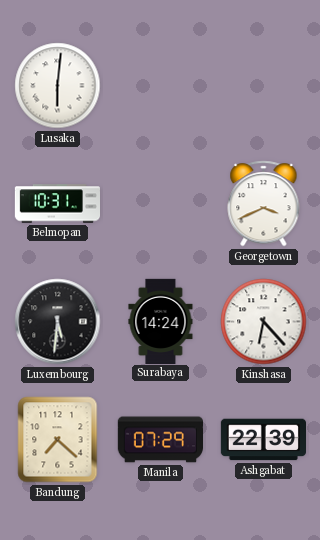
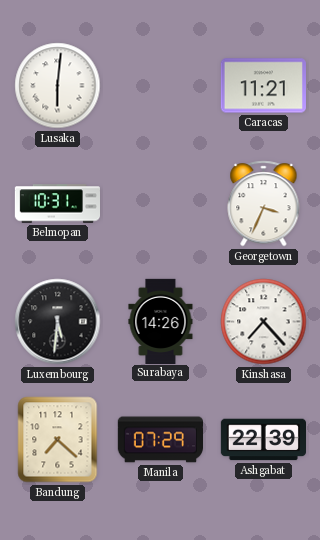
Caracas: none -> 11:21 (263, 86)
Georgetown: 3:41 -> 3:34 (264, 204)
Surabaya: 14:24 -> 14:26 (161, 321)
Kinshasa: 6:23 -> 7:23 (264, 322)
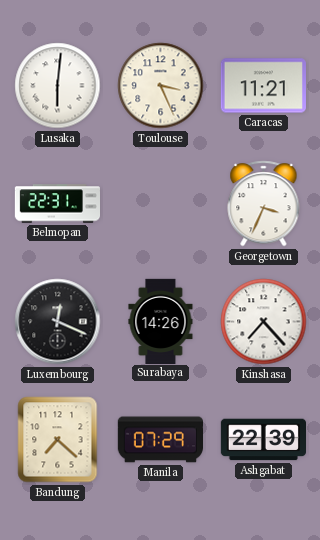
Toulouse: none -> 3:26 (161, 86)
Belmopan: 10:31 -> 22:31 (57, 204)
Luxembourg: 5:31 -> 12:19 (58, 322)
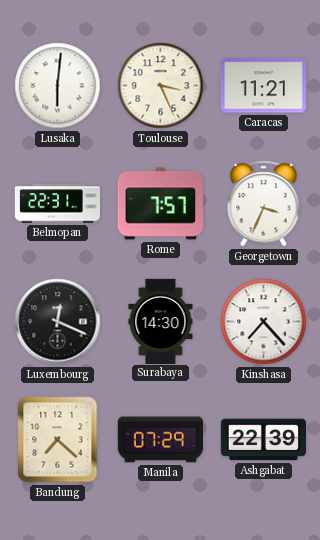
Rome: none -> 7:57 (160, 204)
Surabaya: 14:26 -> 14:30 (161, 321)
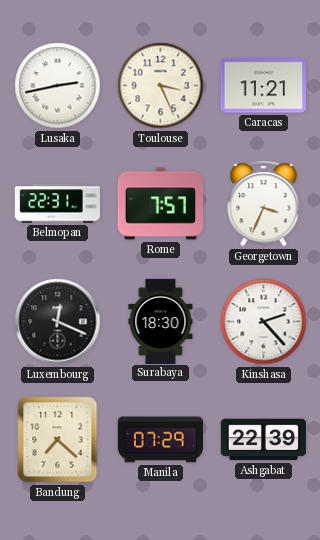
Lusaka: 6:01 -> 2:43 (58, 86)
Surabaya: 14:30 -> 18:30 (161, 321)
Kinshasa: 7:23 -> 2:23 (264, 322)
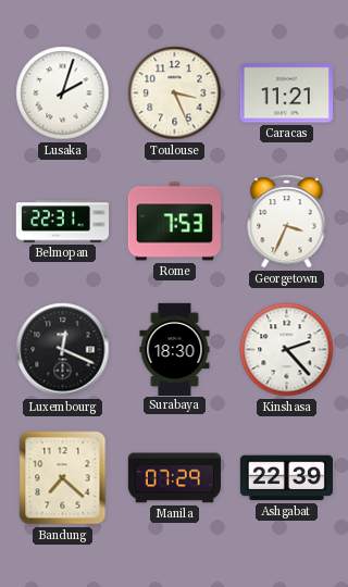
Lusaka: 2:43 -> 2:03 (63, 93)
Rome: 7:57 -> 7:53 (174, 222)
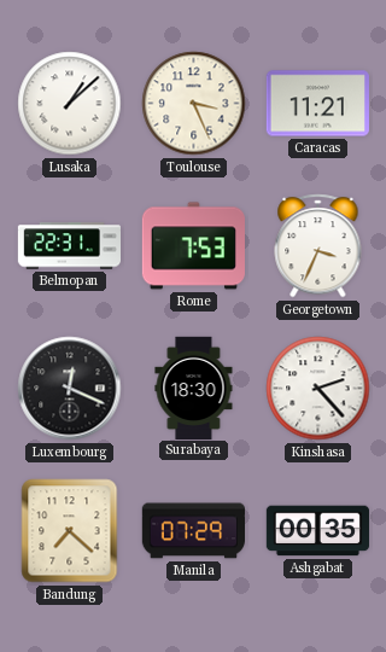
Lusaka: 2:03 -> 1:08 (70, 104)
Ashgabat: 22:39 -> 00:35 (317, 531)
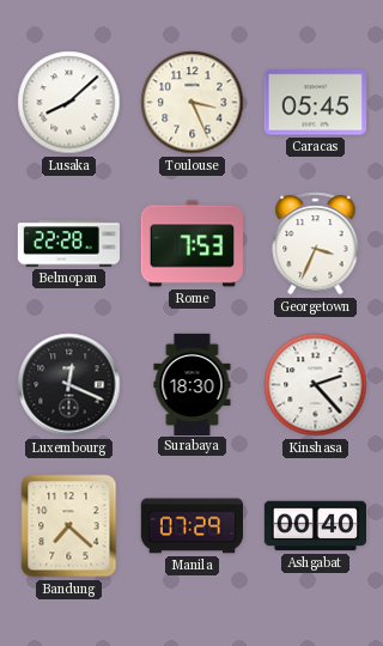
Lusaka: 1:08 -> 8:08 (69, 103)
Caracas: 11:21 -> 05:45 (315, 103)
Belmopan: 22:31 -> 22:28 (68, 244)
Ashgabat: 00:35 -> 00:40 (315, 526)
